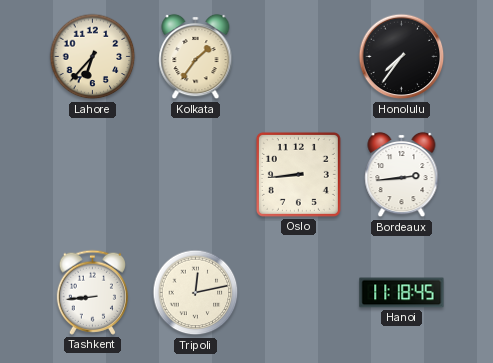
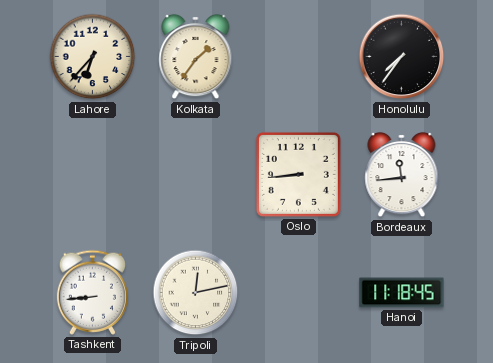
Bordeaux: 2:44 -> 11:44 (402, 175)
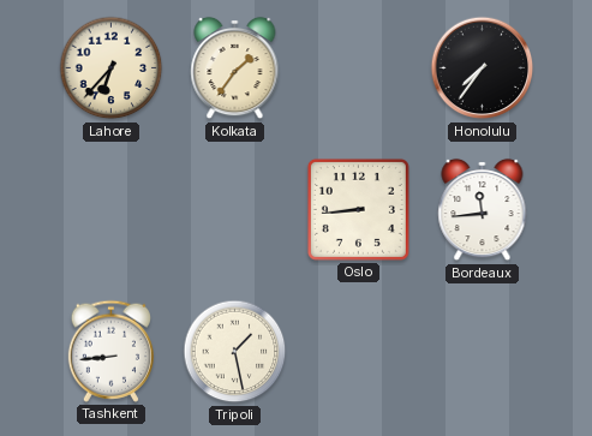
Tripoli: 12:13 -> 1:28 (235, 352)
Hanoi: 11:18 -> none (402, 293)
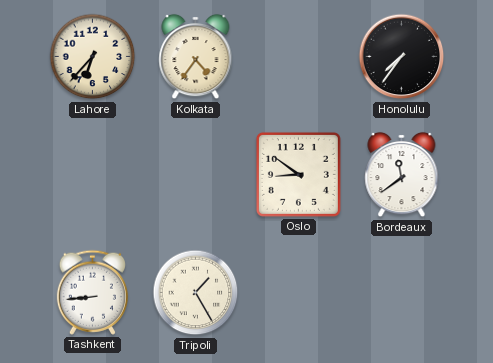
Kolkata: 1:36 -> 4:36 (196, 57)
Oslo: 8:44 -> 8:51 (298, 174)
Bordeaux: 11:44 -> 11:39 (402, 175)
Tripoli: 1:28 -> 1:25 (196, 293)
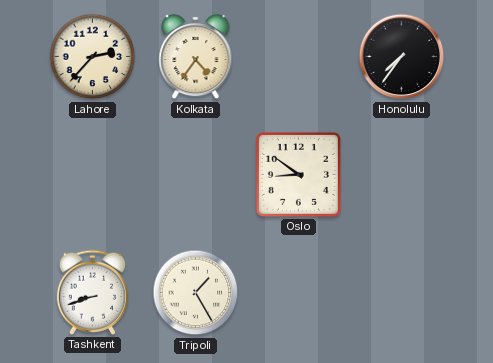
Lahore: 6:37 -> 2:37 (93, 57)
Bordeaux: 11:39 -> none (402, 175)
Tashkent: 8:44 -> 8:42 (92, 292)
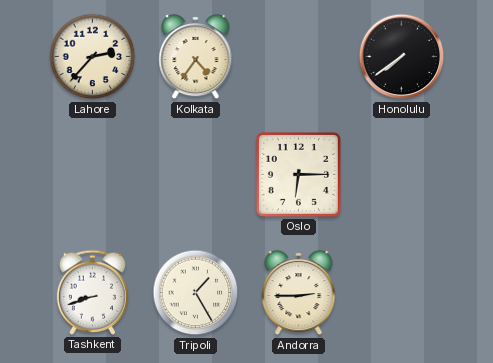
Honolulu: 7:36 -> 7:39 (402, 57)
Oslo: 8:51 -> 6:15 (298, 174)
Andorra: none -> 2:45 (299, 293)
